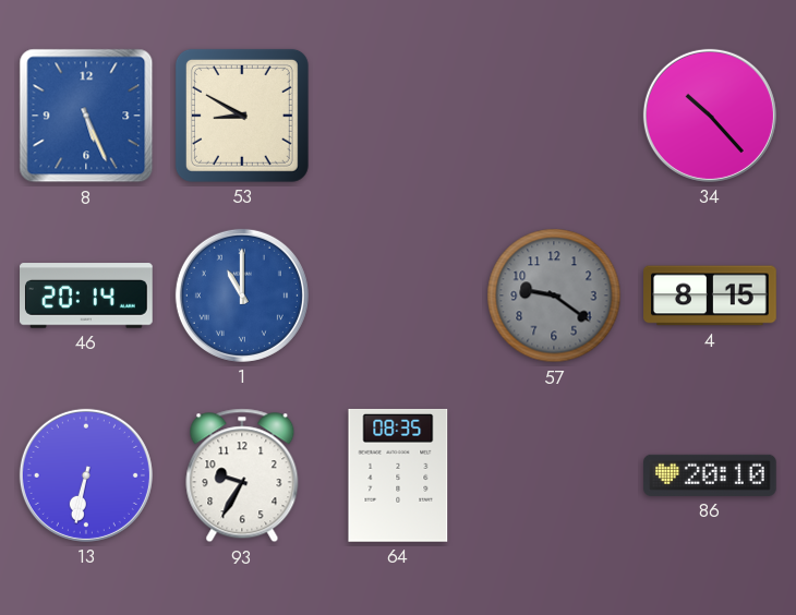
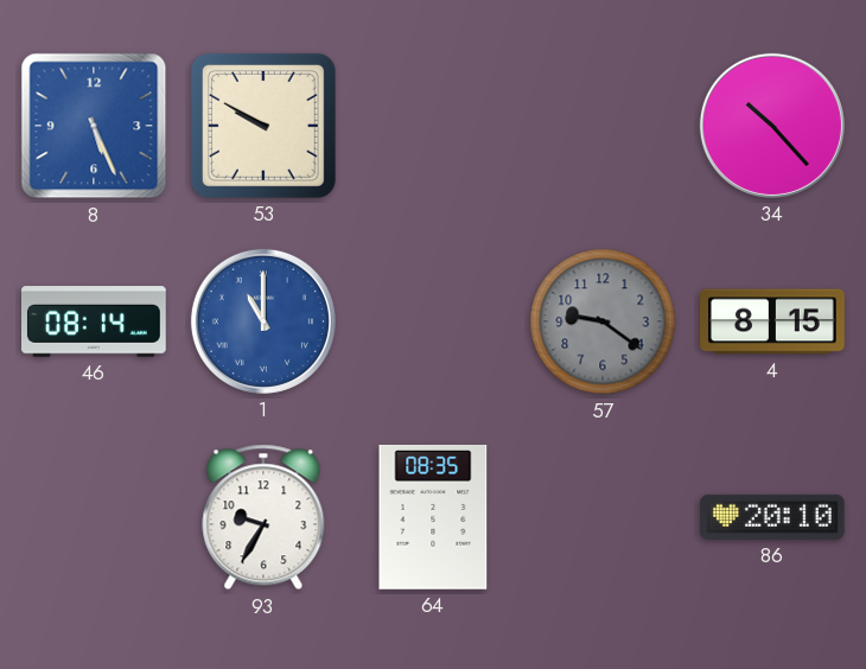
53: 8:50 -> 9:50 (263, 126)
46: 20:14 -> 08:14 (95, 321)
13: 6:32 -> none (86, 475)
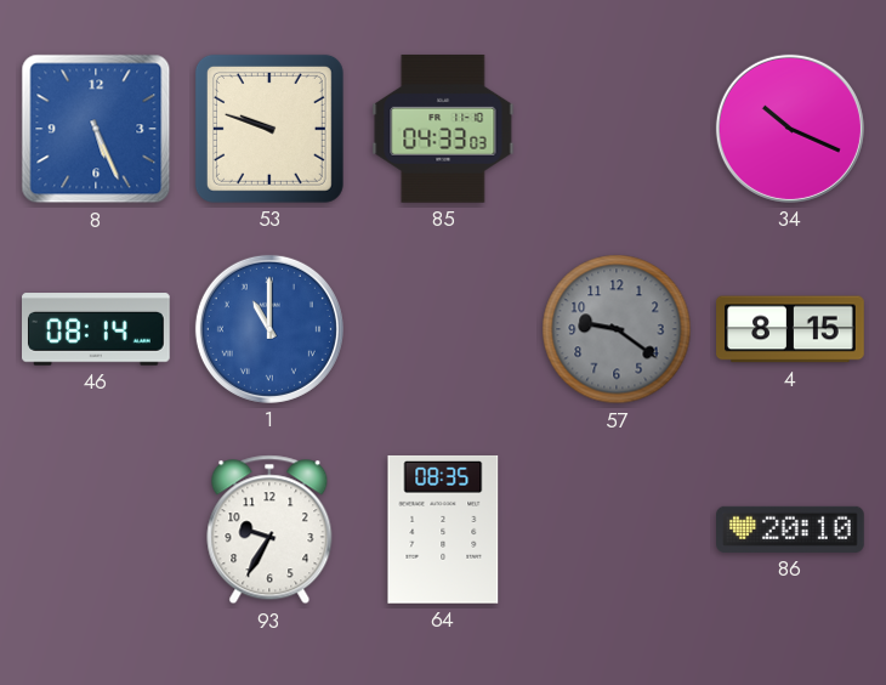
53: 9:50 -> 9:48 (269, 129)
85: none -> 04:33 (443, 129)
34: 10:23 -> 10:19 (790, 129)
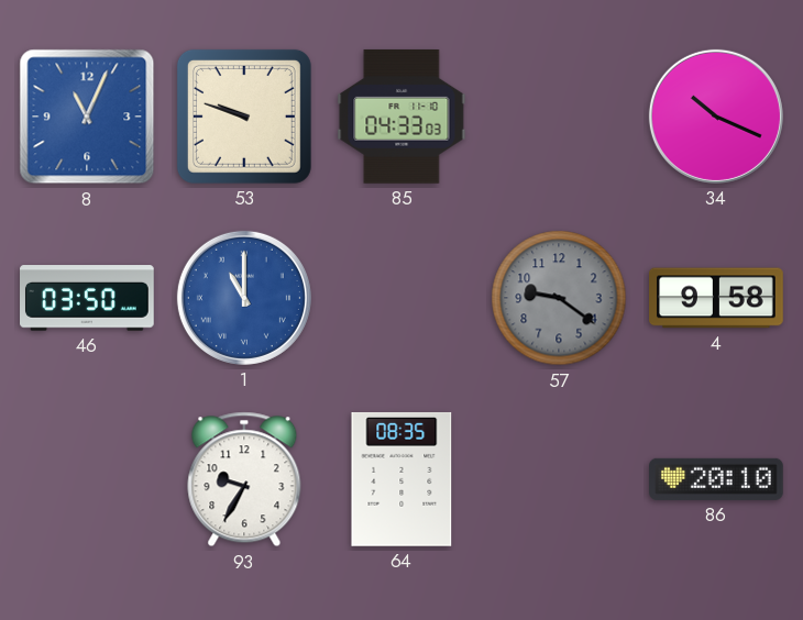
8: 5:26 -> 11:04 (87, 117)
46: 08:14 -> 03:50 (88, 298)
4: 8:15 -> 9:58 (716, 298)
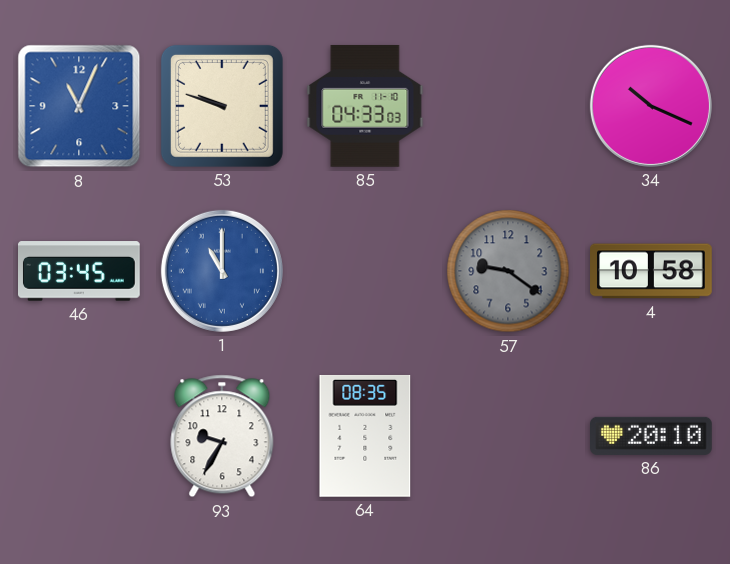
46: 03:50 -> 03:45 (80, 271)
4: 9:58 -> 10:58 (651, 271)
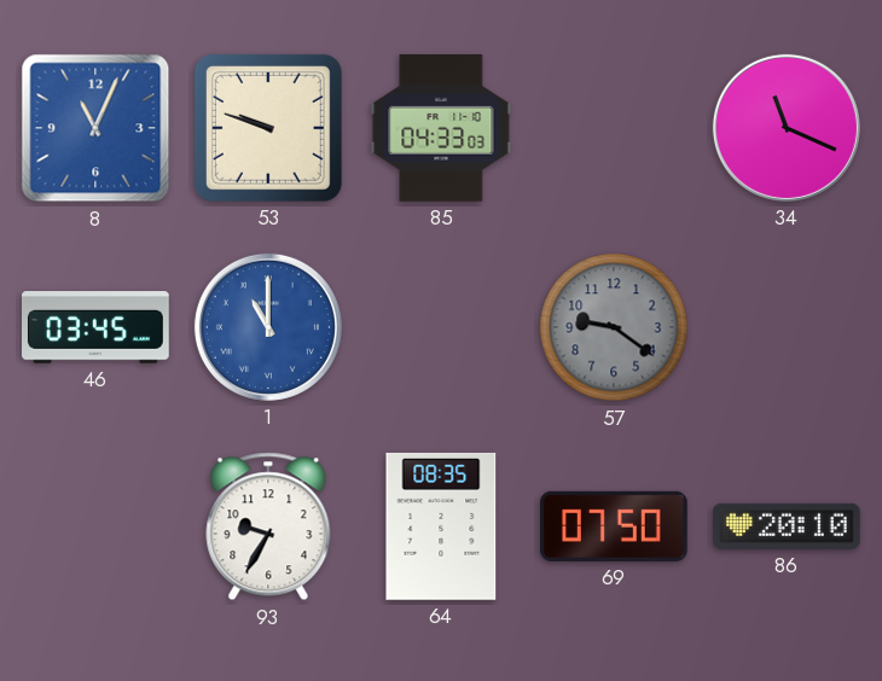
34: 10:19 -> 11:19 (787, 128)
4: 10:58 -> none (651, 271)
69: none -> 07:50 (614, 526)
